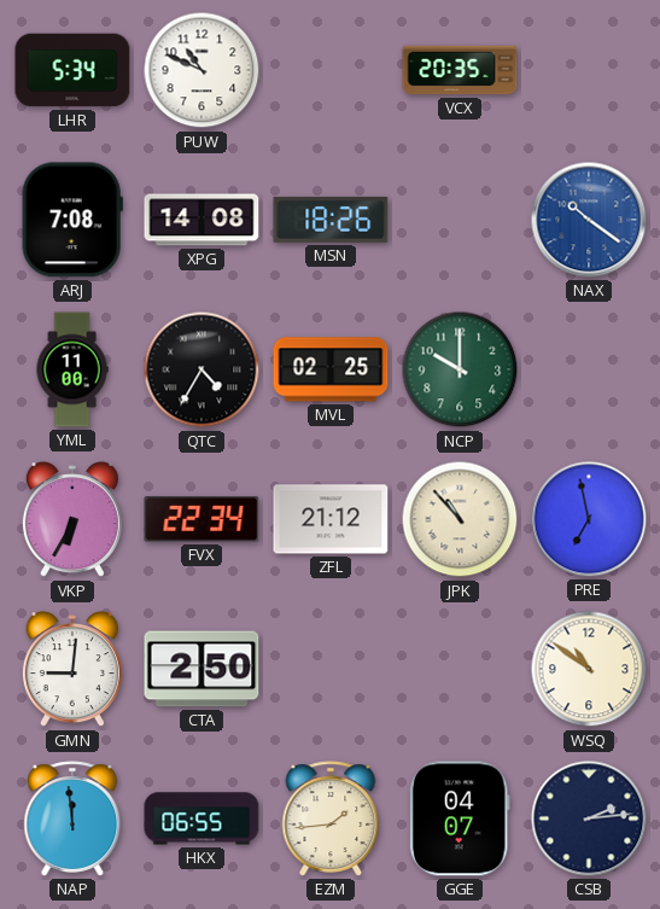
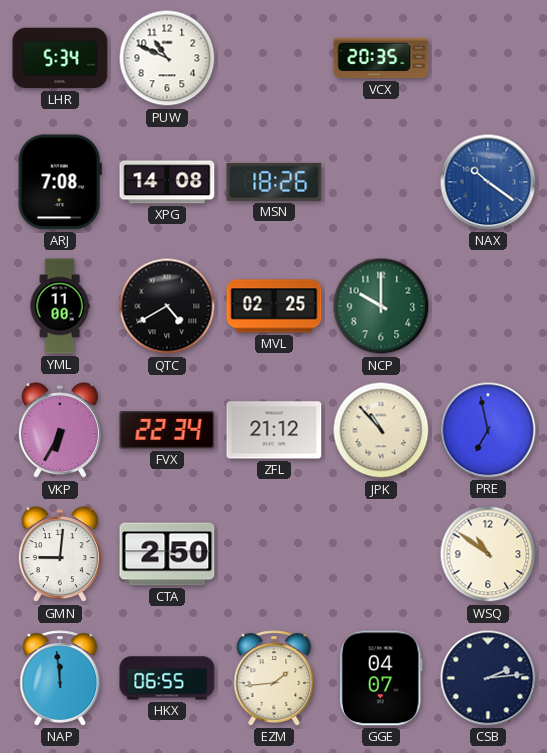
QTC: 4:35 -> 4:40 (167, 306)
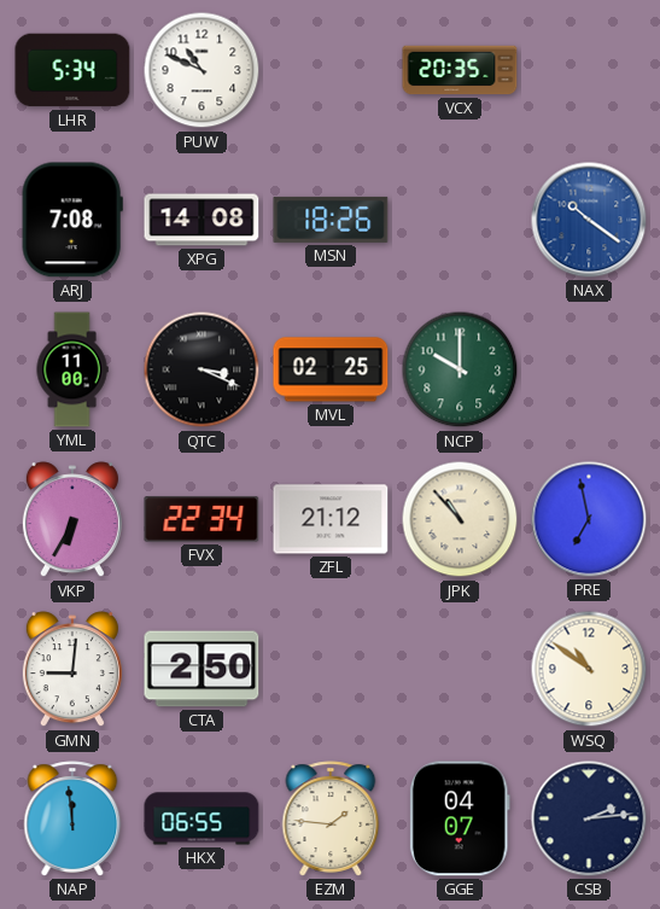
QTC: 4:40 -> 3:19 (201, 369)
EZM: 1:44 -> 1:46 (331, 818)
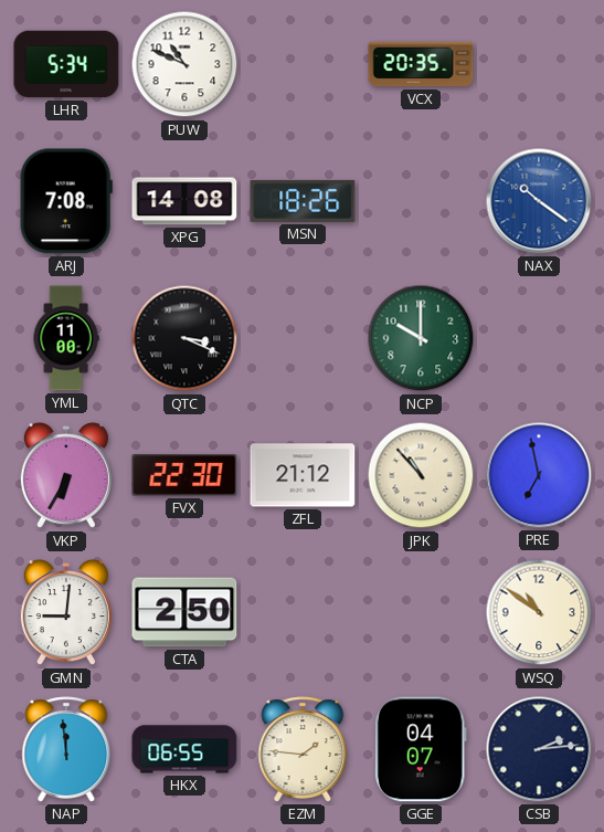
MVL: 02:25 -> none (331, 369)
FVX: 22:34 -> 22:30 (184, 475)
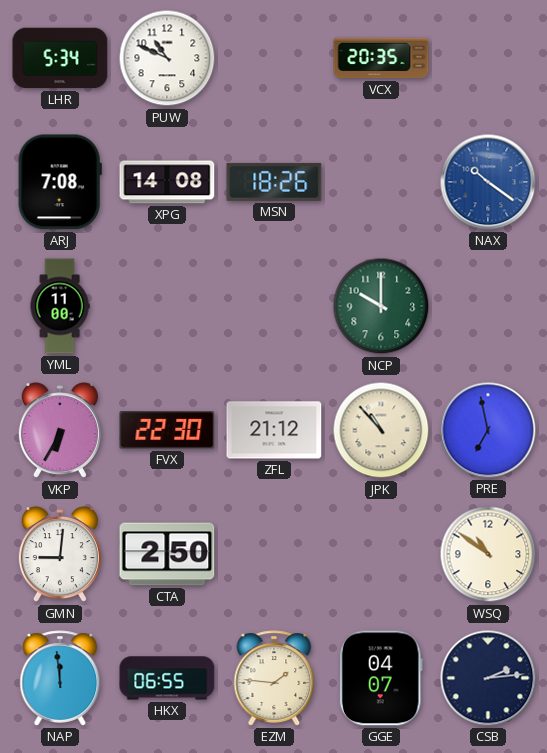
QTC: 3:19 -> none (184, 338)
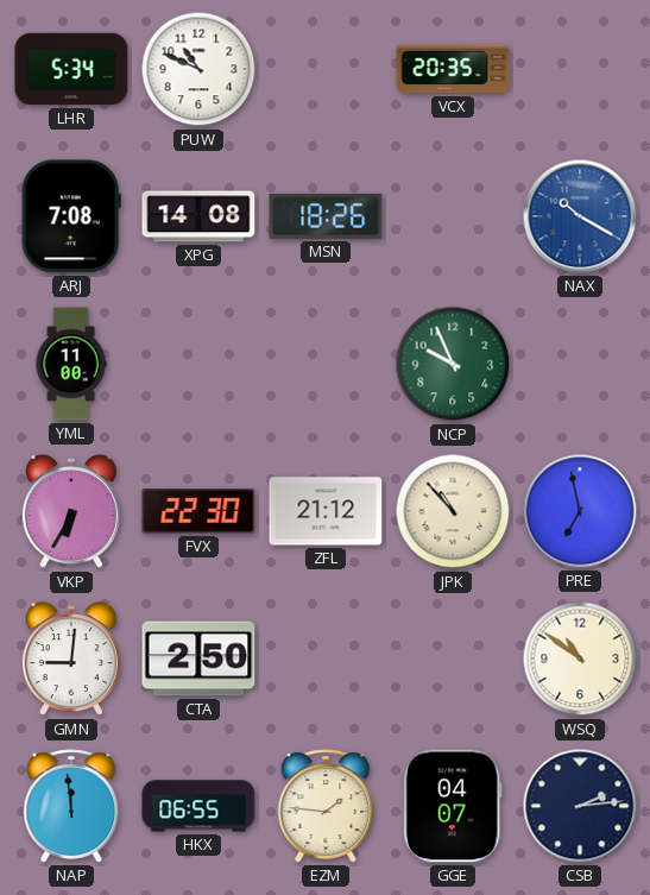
NAX: 10:21 -> 10:20 (580, 216)
NCP: 10:00 -> 9:56 (453, 364)
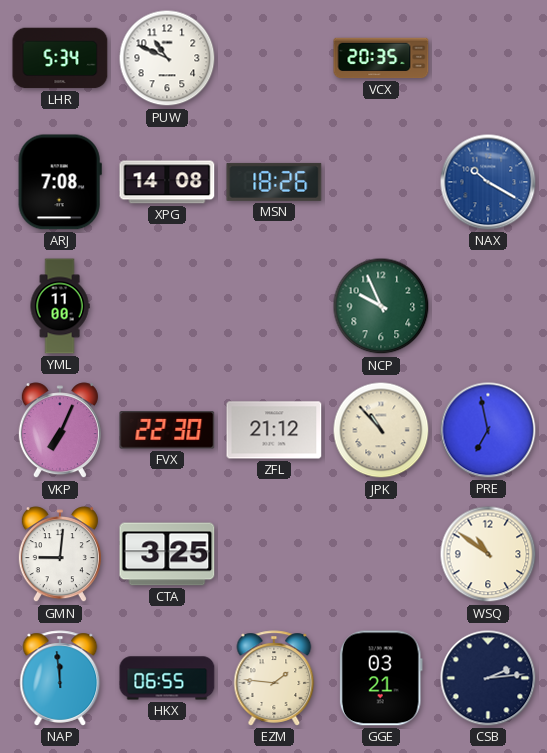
VKP: 6:35 -> 7:04 (60, 431)
CTA: 2:50 -> 3:25 (167, 554)
GGE: 04:07 -> 03:21 (381, 678)
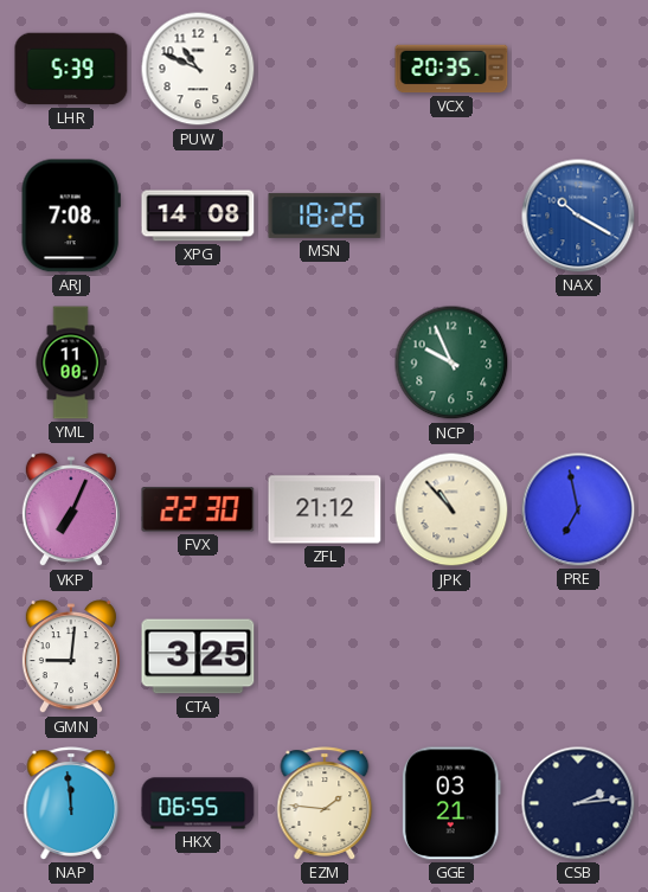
LHR: 5:34 -> 5:39 (71, 69)
WSQ: 10:51 -> none (488, 554)
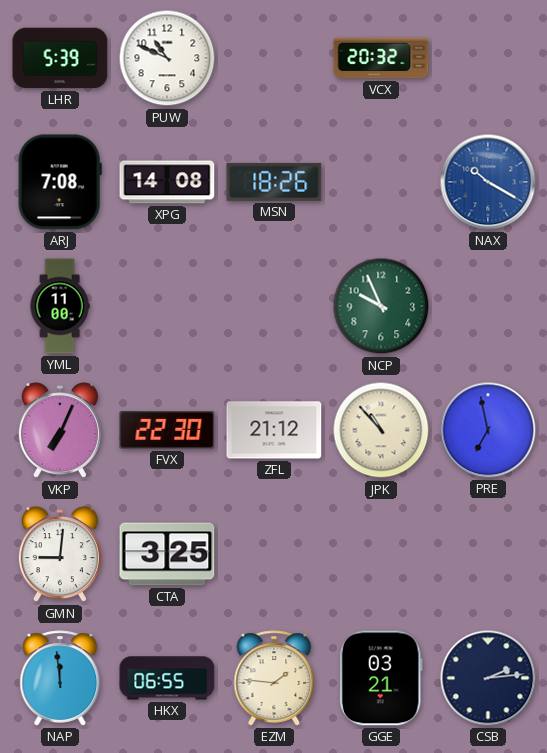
VCX: 20:35 -> 20:32 (381, 58)
